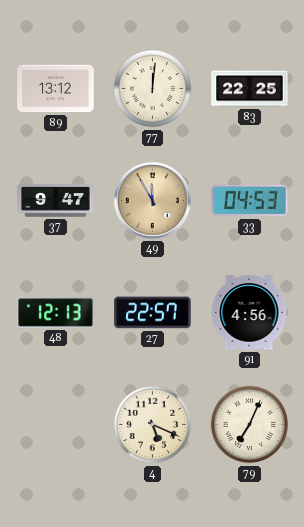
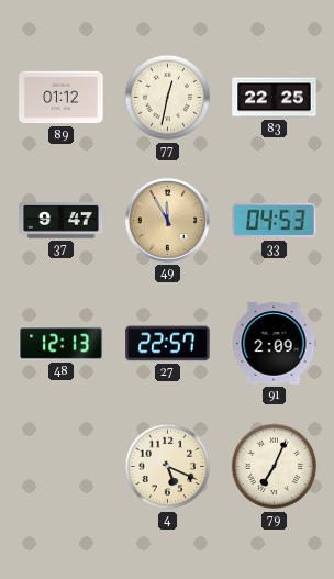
89: 13:12 -> 01:12 (62, 98)
77: 12:01 -> 12:32 (168, 98)
91: 4:56 -> 2:09 (274, 344)
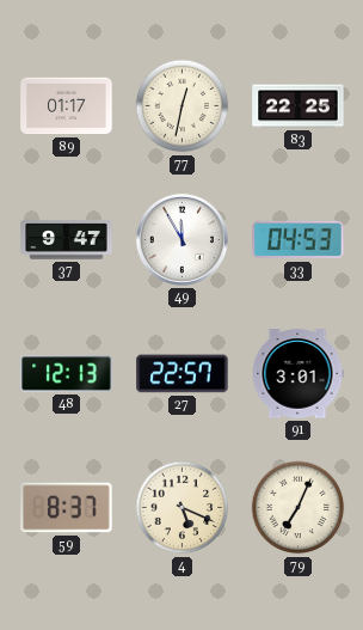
89: 01:12 -> 01:17 (67, 106)
49 dial: champagne -> white (181, 239)
91: 2:09 -> 3:01 (297, 374)
59: none -> 8:37 (67, 508)
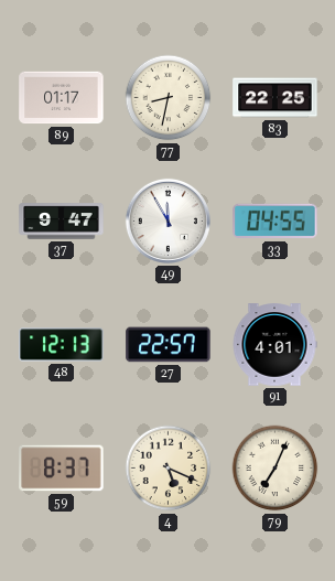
77: 12:32 -> 8:32 (169, 98)
33: 04:53 -> 04:55 (275, 222)
91: 3:01 -> 4:01 (274, 345)
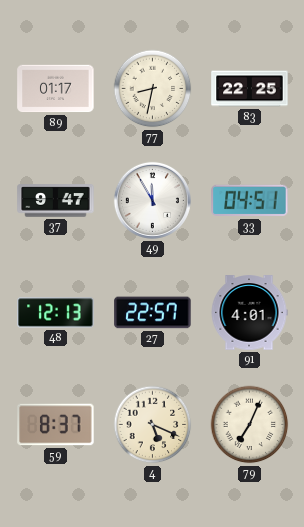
33: 04:55 -> 04:51 (250, 201)
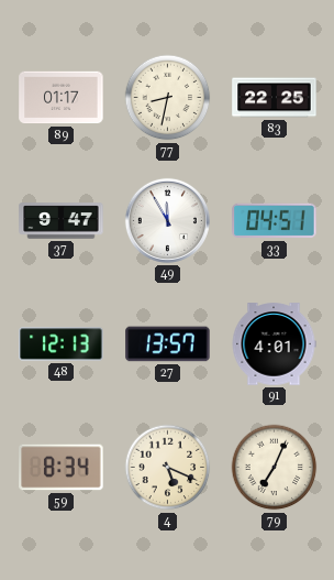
27: 22:57 -> 13:57 (168, 344)
59: 8:37 -> 8:34 (62, 468)
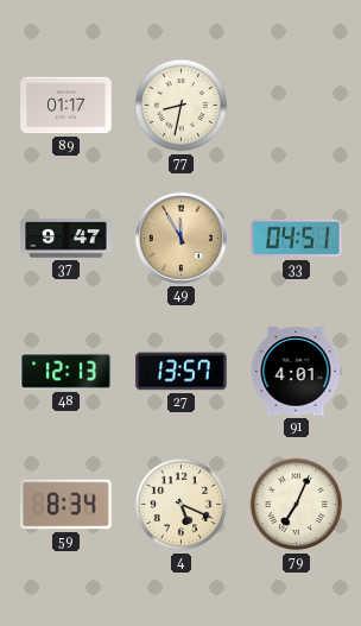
83: 22:25 -> none (275, 98)
49 dial: white -> champagne (180, 238)
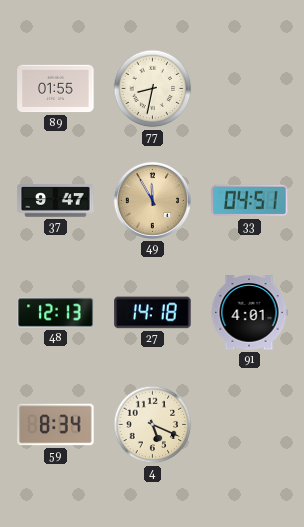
89: 01:17 -> 01:55 (56, 89)
27: 13:57 -> 14:18 (153, 313)
79: 7:04 -> none (297, 505)
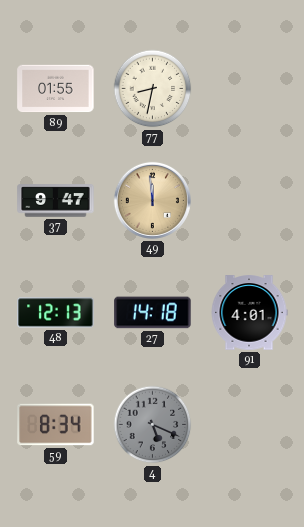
49: 11:55 -> 11:59 (152, 200)
33: 04:51 -> none (250, 201)
4 dial: cream -> grey (153, 425)
